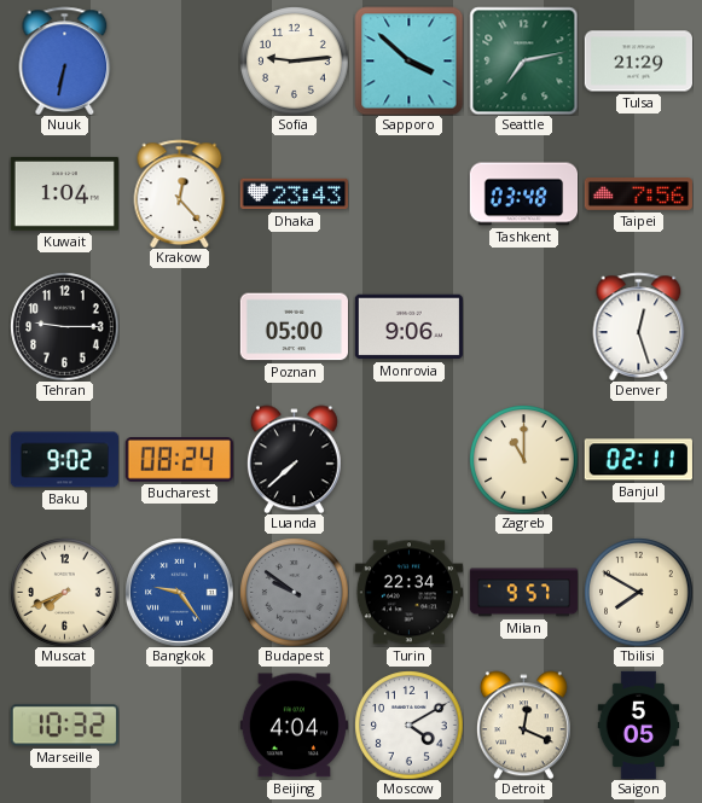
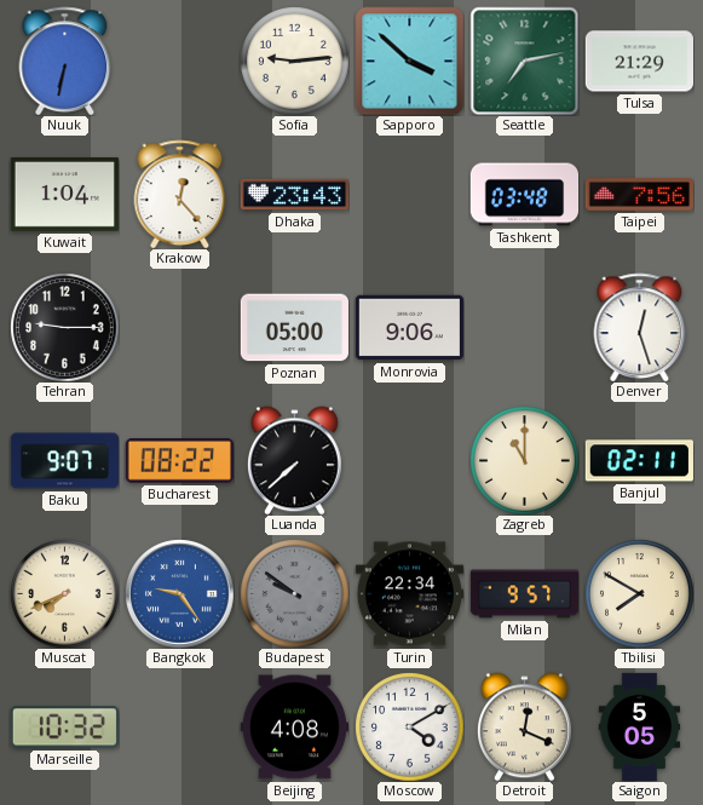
Baku: 9:02 -> 9:07 (64, 461)
Bucharest: 08:24 -> 08:22 (179, 461)
Beijing: 4:04 -> 4:08 (294, 728)
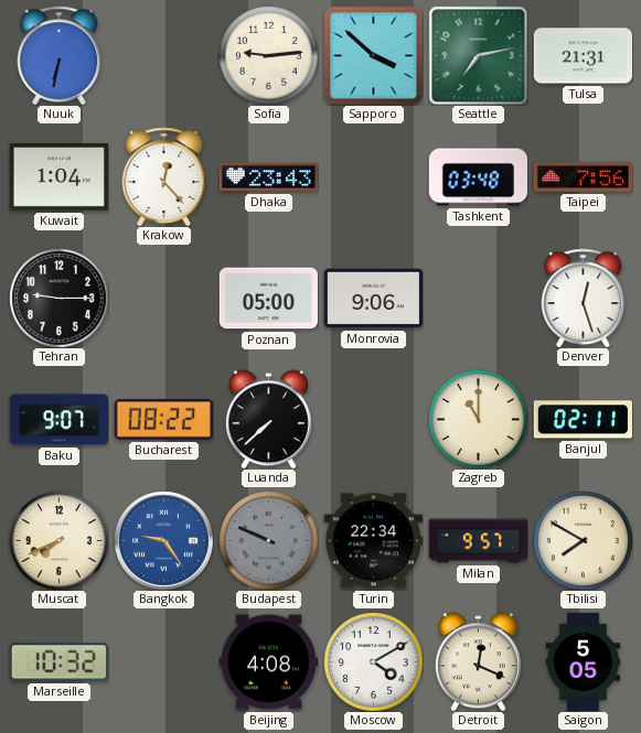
Tulsa: 21:29 -> 21:31 (583, 56)
Budapest: 9:51 -> 9:49 (268, 540)
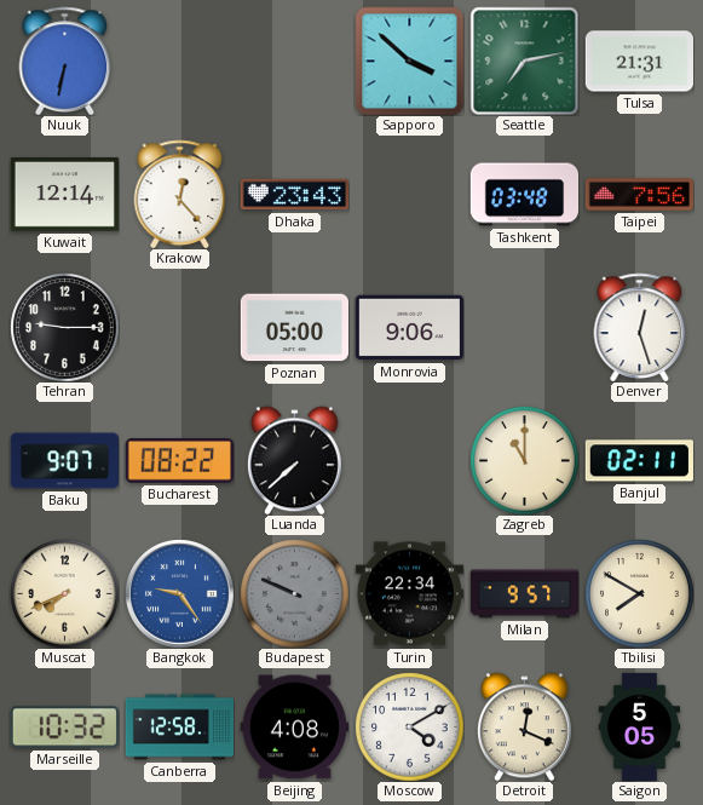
Sofia: 9:14 -> none (268, 55)
Kuwait: 1:04 -> 12:14 (64, 195)
Canberra: none -> 12:58 (179, 728)
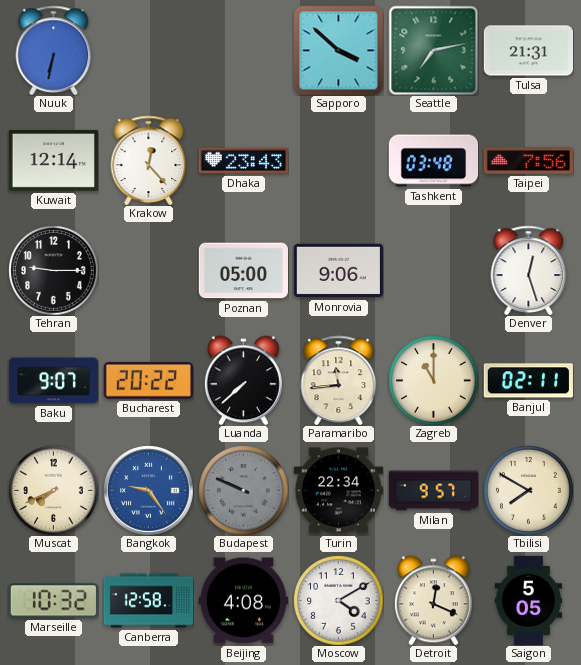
Bucharest: 08:22 -> 20:22 (148, 381)
Paramaribo: none -> 11:44 (339, 380)
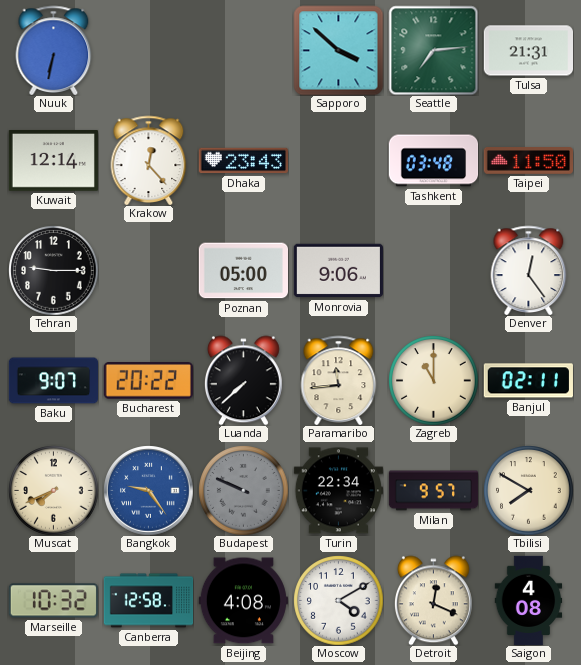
Seattle: 7:13 -> 7:14 (433, 50)
Taipei: 7:56 -> 11:50 (528, 161)
Denver: 12:27 -> 12:24 (529, 270)
Saigon: 5:05 -> 4:08 (529, 600)
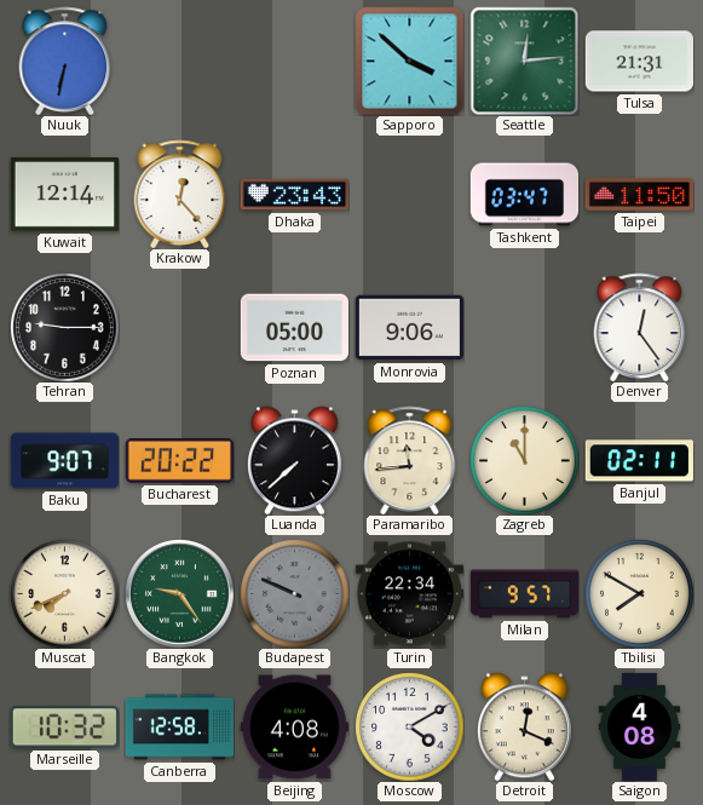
Seattle: 7:14 -> 12:14 (524, 61)
Tashkent: 03:48 -> 03:47 (524, 195)
Bangkok dial: blue -> green (179, 593)
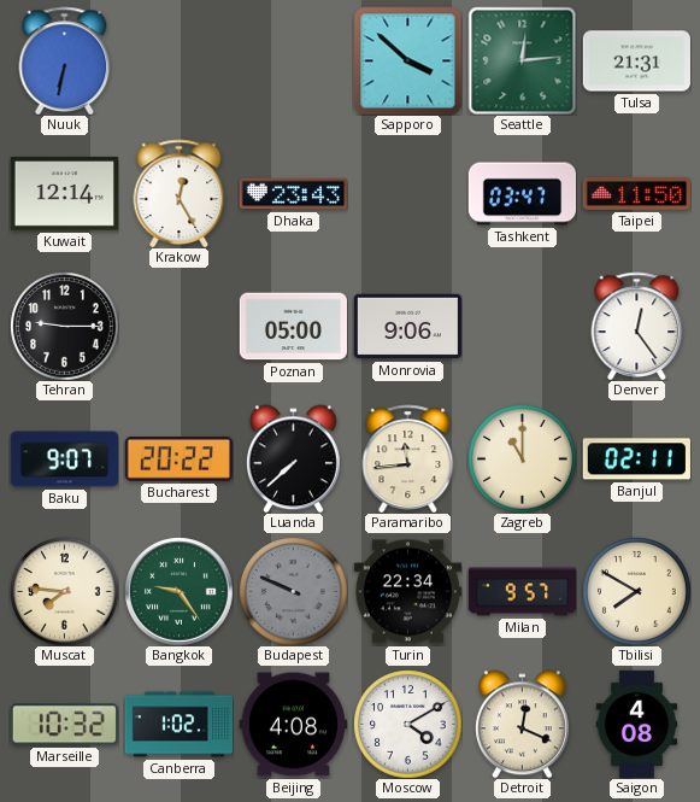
Krakow: 12:23 -> 12:25 (180, 193)
Muscat: 7:41 -> 7:46 (64, 591)
Canberra: 12:58 -> 1:02 (178, 725)
